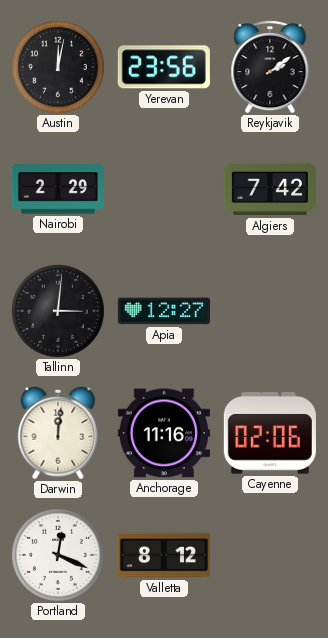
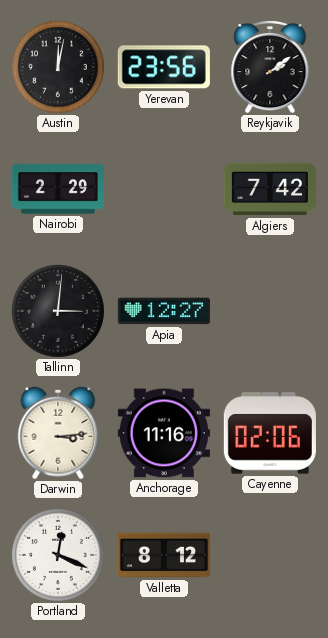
Darwin: 12:01 -> 3:14 (58, 433)
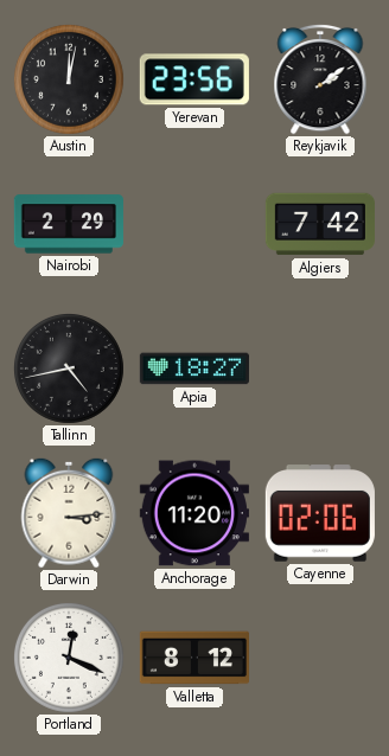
Tallinn: 3:01 -> 4:43 (69, 369)
Apia: 12:27 -> 18:27 (194, 369)
Anchorage: 11:16 -> 11:20 (194, 513)
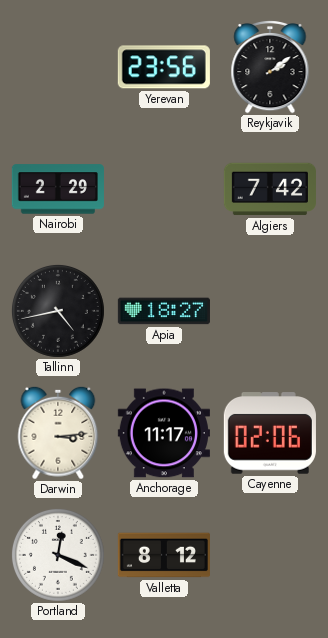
Austin: 12:02 -> none (69, 79)
Anchorage: 11:20 -> 11:17 (164, 433)
